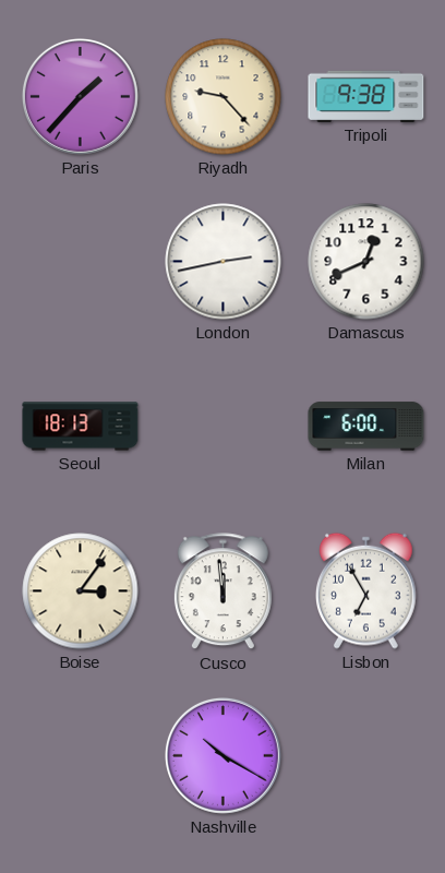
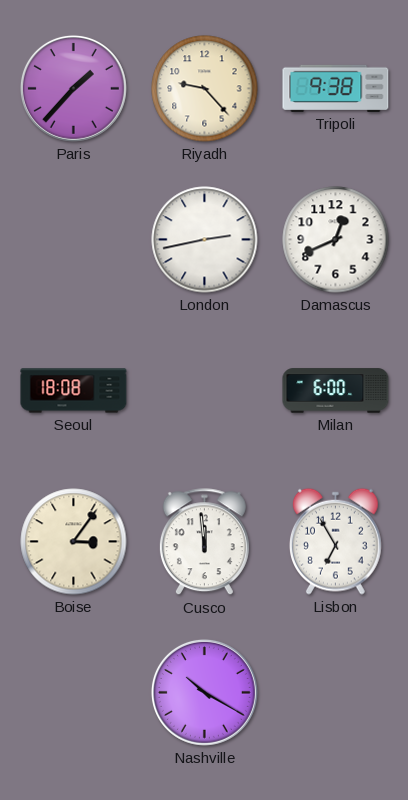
Seoul: 18:13 -> 18:08 (74, 391)
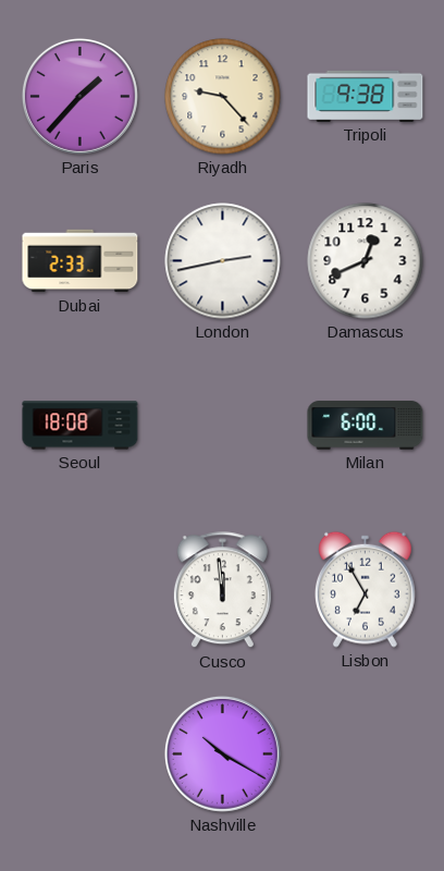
Dubai: none -> 2:33 (81, 261)
Boise: 3:06 -> none (74, 542)
